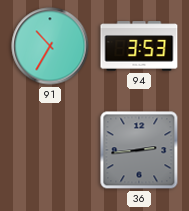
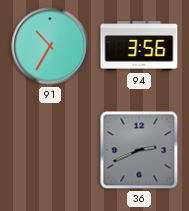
94: 3:53 -> 3:56 (139, 46)
36: 2:44 -> 2:41 (139, 150)
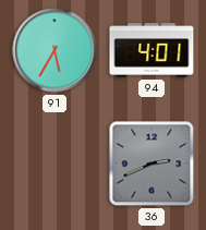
91: 10:35 -> 5:35 (54, 50)
94: 3:56 -> 4:01 (152, 50)
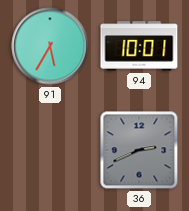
94: 4:01 -> 10:01 (139, 46)
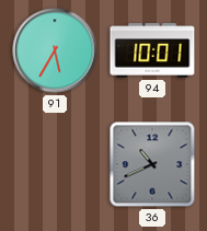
36: 2:41 -> 10:41 (152, 164)
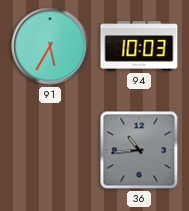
94: 10:01 -> 10:03 (139, 46)
36: 10:41 -> 10:44 (139, 150)
